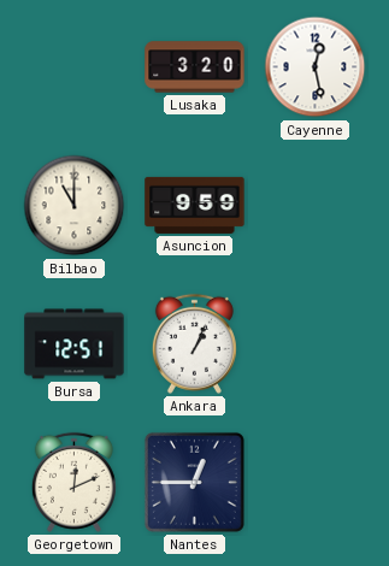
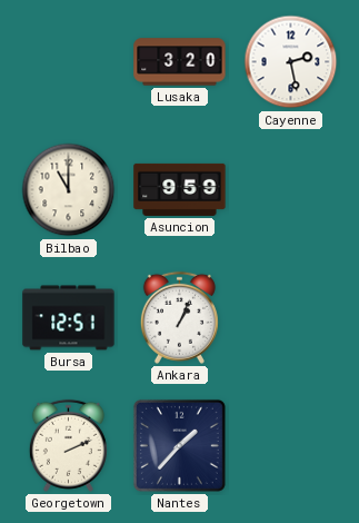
Cayenne: 12:28 -> 2:28 (291, 62)
Georgetown: 12:11 -> 2:11 (68, 445)
Nantes: 12:45 -> 1:37 (179, 445)
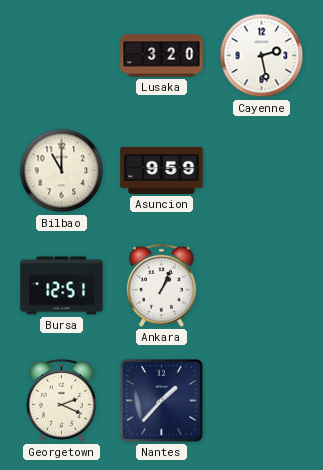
Georgetown: 2:11 -> 2:19 (61, 400)
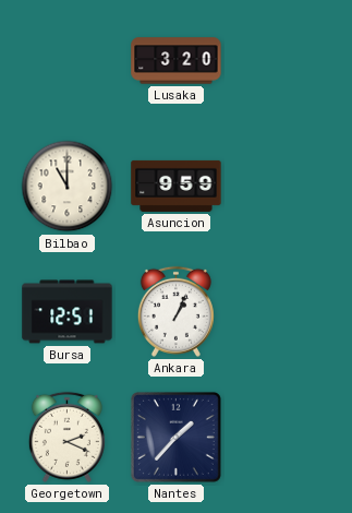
Cayenne: 2:28 -> none (262, 56)
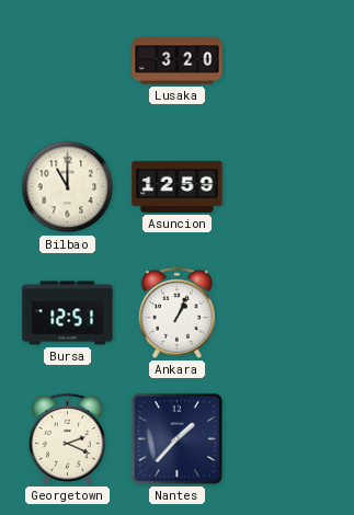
Asuncion: 9:59 -> 12:59 (178, 186)
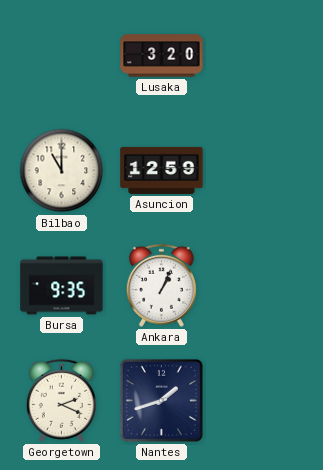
Bursa: 12:51 -> 9:35 (62, 286)
Nantes: 1:37 -> 1:42 (161, 400)
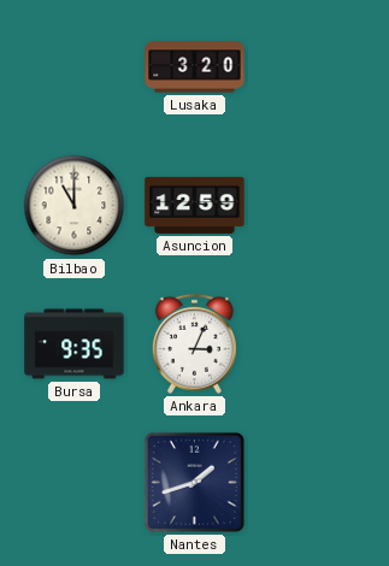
Ankara: 1:04 -> 3:04 (194, 343)
Georgetown: 2:19 -> none (61, 400)
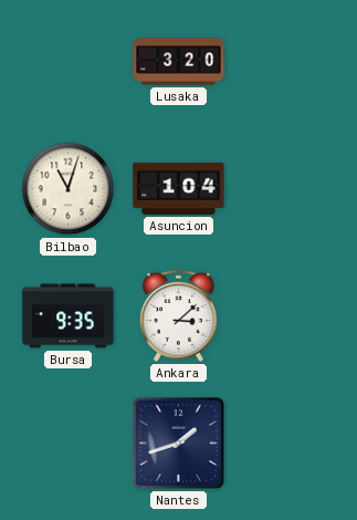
Bilbao: 11:00 -> 11:03 (69, 189)
Asuncion: 12:59 -> 1:04 (179, 188)
Ankara: 3:04 -> 3:08 (178, 315)
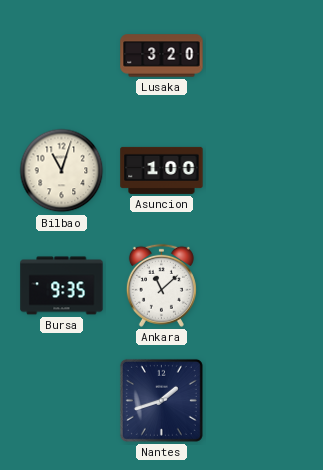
Asuncion: 1:04 -> 1:00 (162, 170)
Ankara: 3:08 -> 11:08 (161, 285)
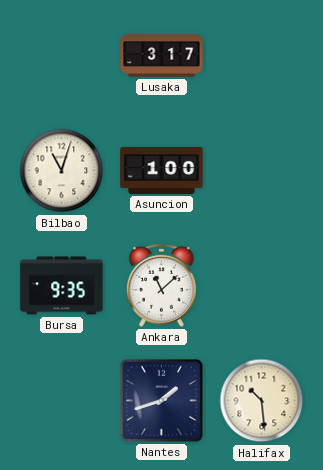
Lusaka: 3:20 -> 3:17 (162, 56)
Halifax: none -> 10:29 (262, 401)
